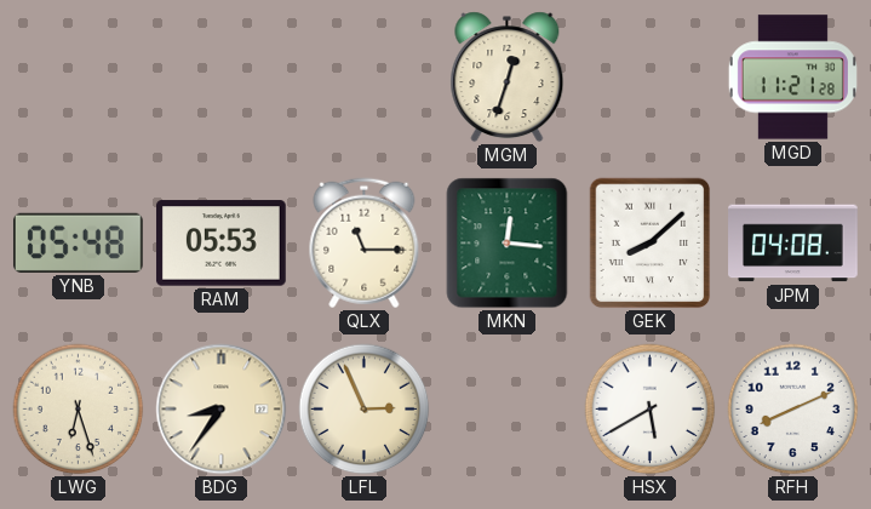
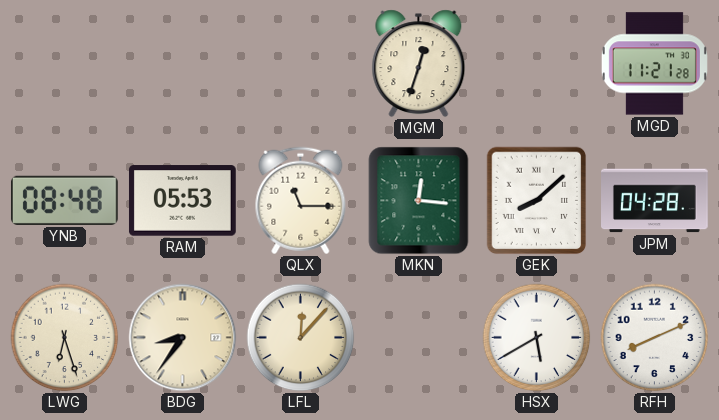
YNB: 05:48 -> 08:48 (64, 200)
JPM: 04:08 -> 04:28 (655, 201)
LFL: 2:56 -> 12:07 (301, 338)
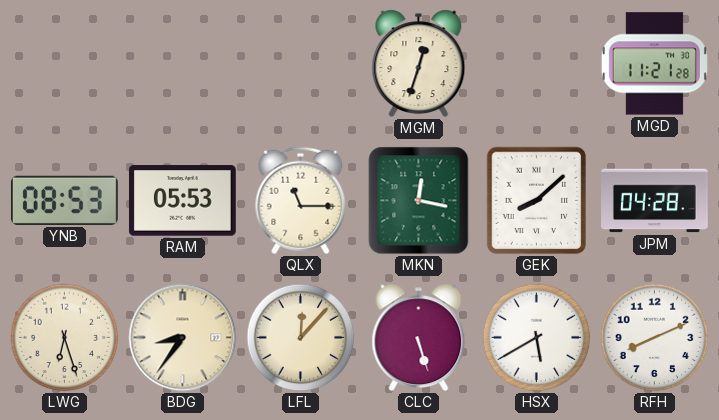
YNB: 08:48 -> 08:53 (64, 200)
MKN: 12:16 -> 12:17 (419, 201)
CLC: none -> 5:27 (419, 338)
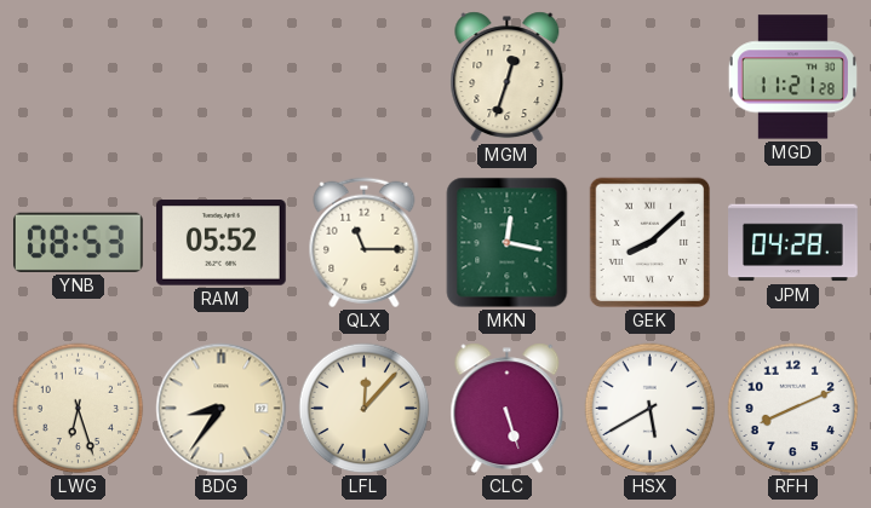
RAM: 05:53 -> 05:52 (220, 243)
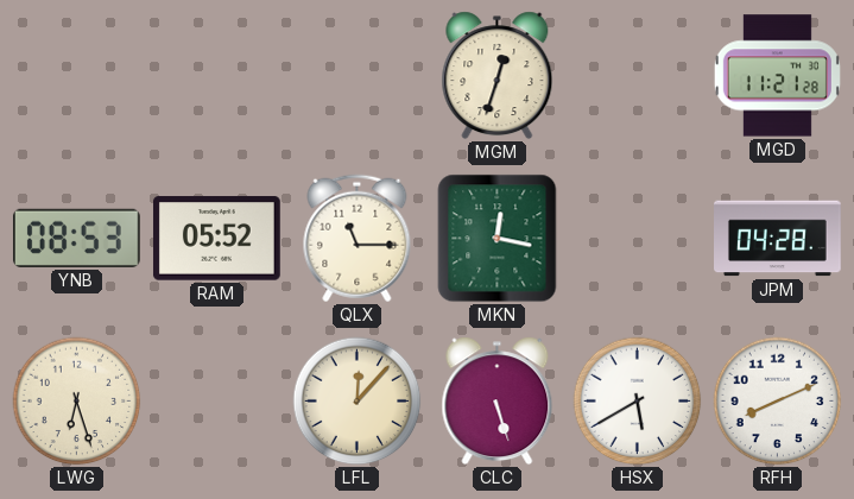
GEK: 8:08 -> none (651, 243)
BDG: 8:36 -> none (222, 409)
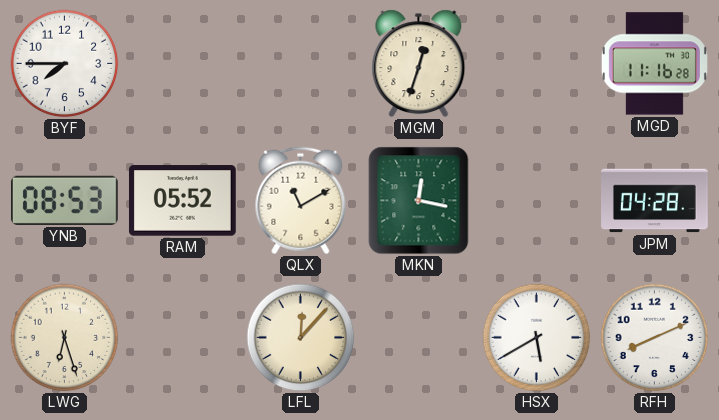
BYF: none -> 7:45 (65, 64)
MGD: 11:21 -> 11:16 (654, 64)
QLX: 11:15 -> 11:10 (301, 201)
CLC: 5:27 -> none (498, 402)
